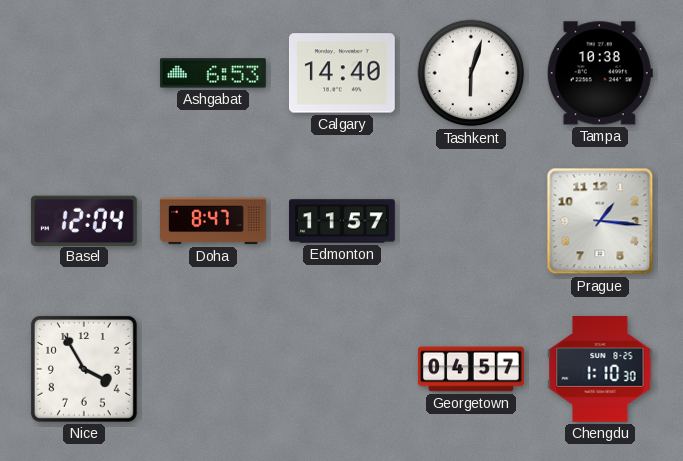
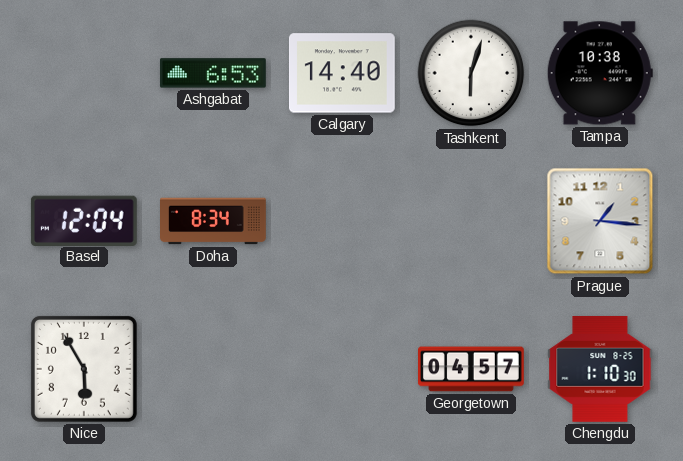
Doha: 8:47 -> 8:34 (214, 221)
Edmonton: 11:57 -> none (343, 221)
Nice: 3:55 -> 5:55 (84, 369)
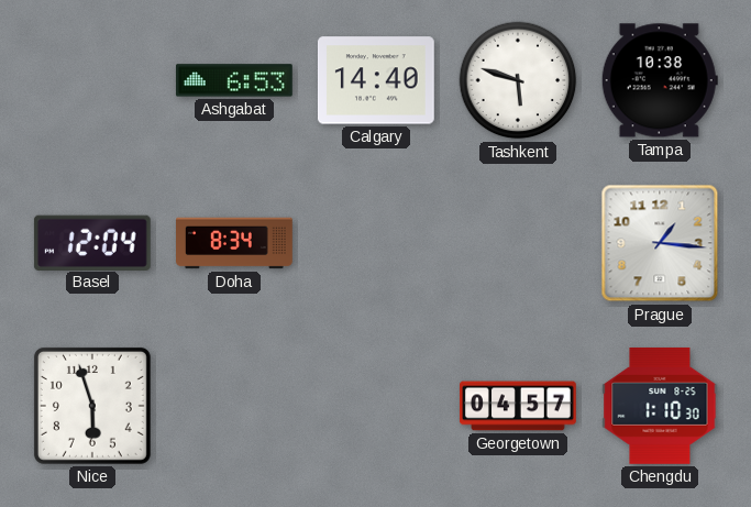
Tashkent: 6:03 -> 5:48 (518, 80)
Nice: 5:55 -> 5:57 (92, 406)
